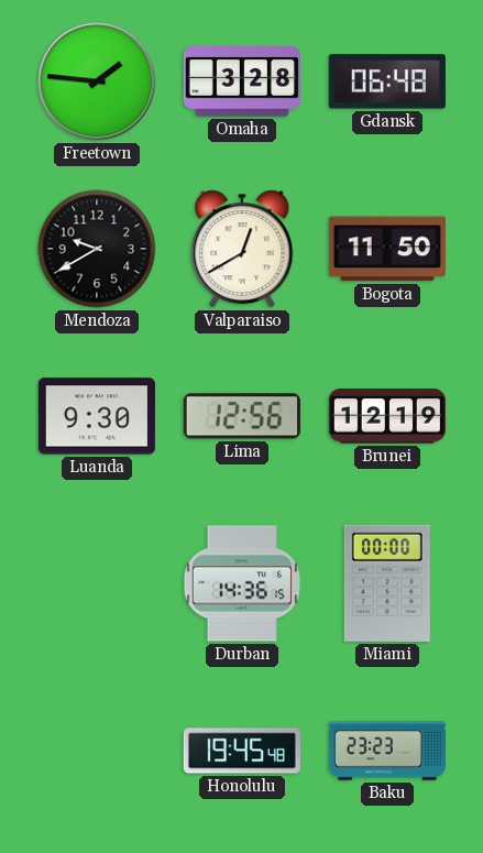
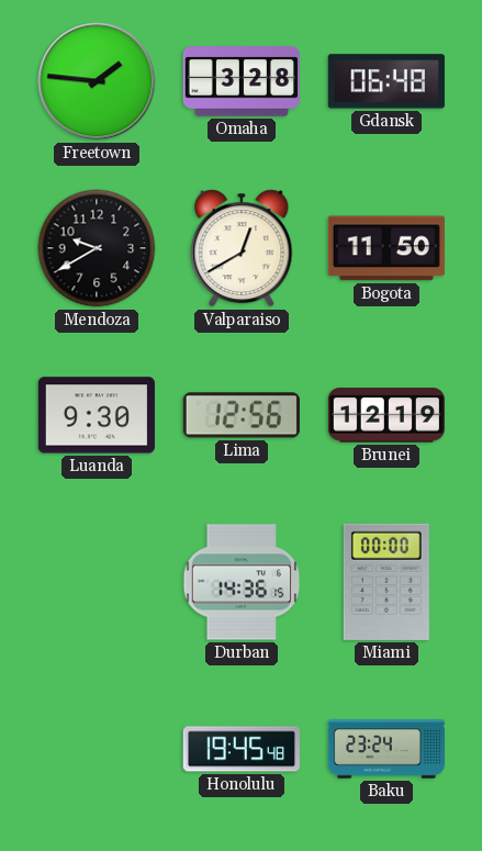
Baku: 23:23 -> 23:24 (386, 749)
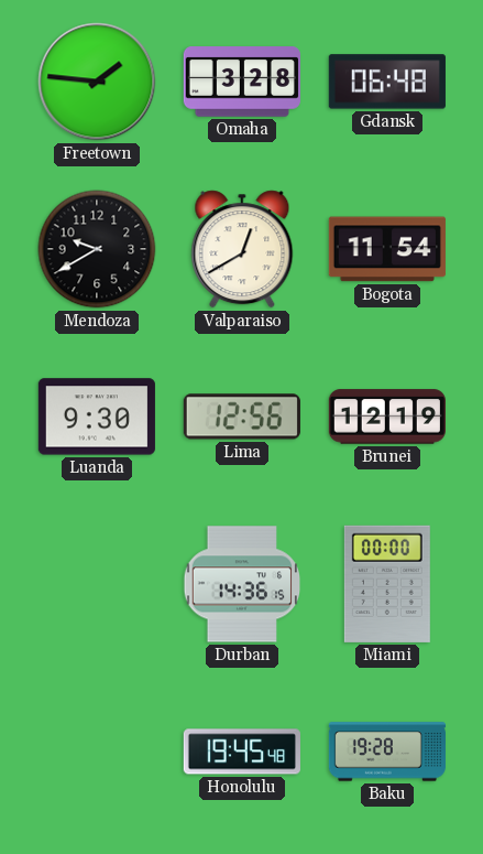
Bogota: 11:50 -> 11:54 (387, 249)
Baku: 23:24 -> 19:28 (387, 752)
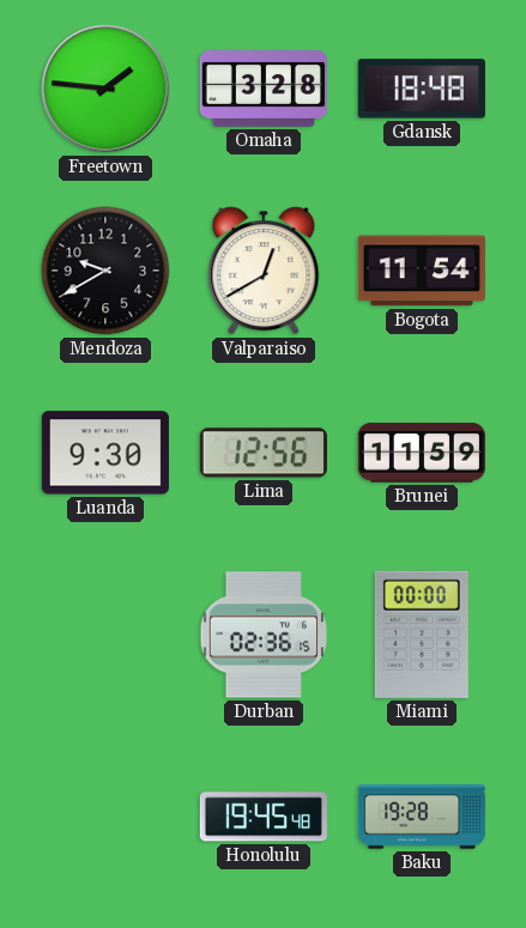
Gdansk: 06:48 -> 18:48 (422, 89)
Brunei: 12:19 -> 11:59 (422, 453)
Durban: 14:36 -> 02:36 (264, 635)
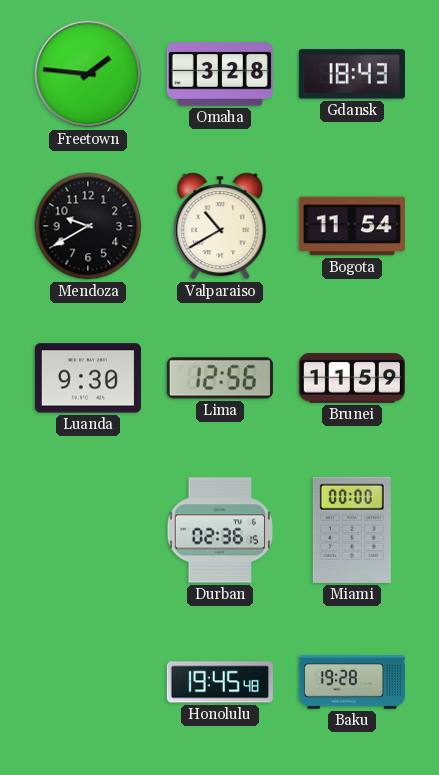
Gdansk: 18:48 -> 18:43 (352, 74)
Valparaiso: 12:40 -> 10:40 (220, 226)
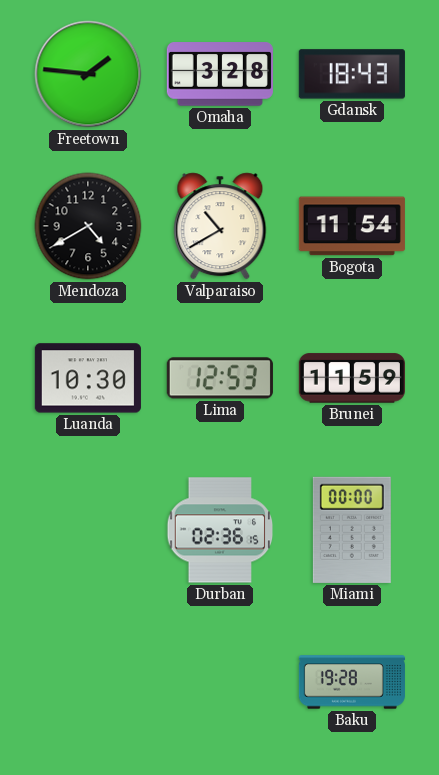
Mendoza: 9:40 -> 4:40 (88, 226)
Luanda: 9:30 -> 10:30 (88, 378)
Lima: 12:56 -> 12:53 (220, 378)
Honolulu: 19:45 -> none (220, 682)
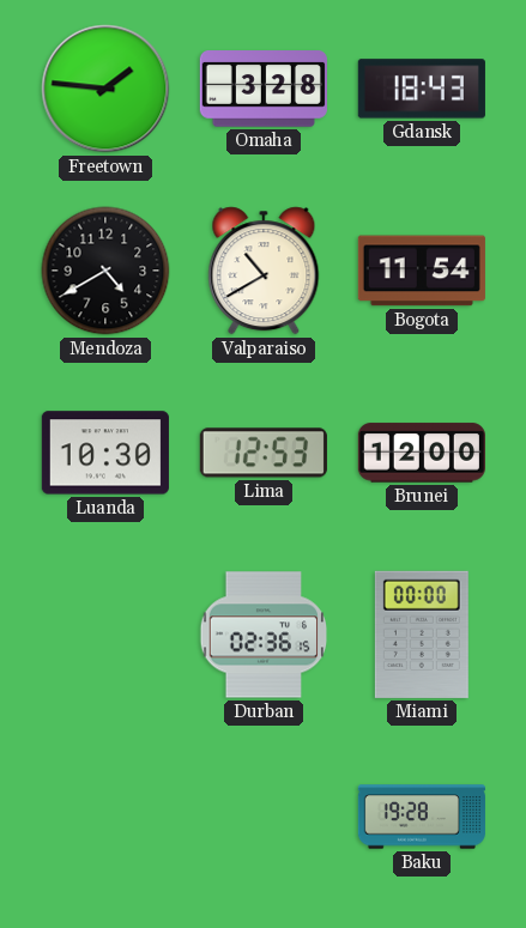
Brunei: 11:59 -> 12:00 (422, 453)
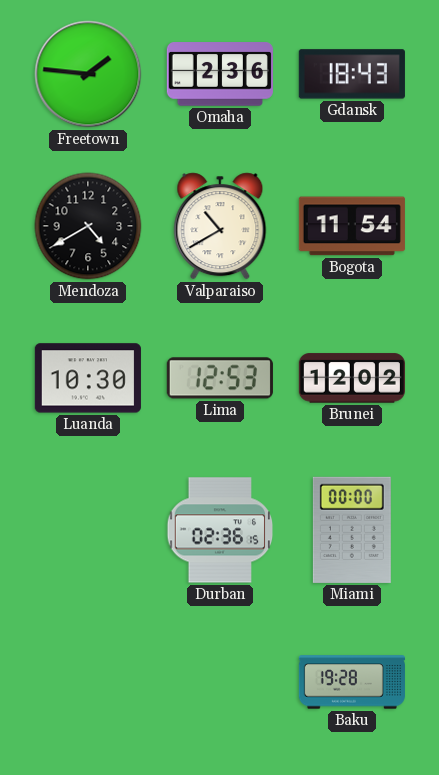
Omaha: 3:28 -> 2:36 (220, 74)
Brunei: 12:00 -> 12:02 (352, 378)
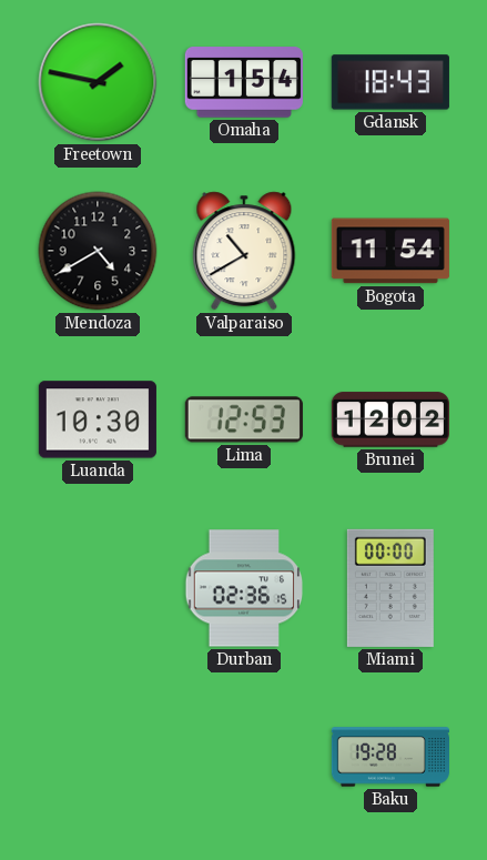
Freetown: 1:46 -> 1:47 (98, 82)
Omaha: 2:36 -> 1:54 (244, 82)
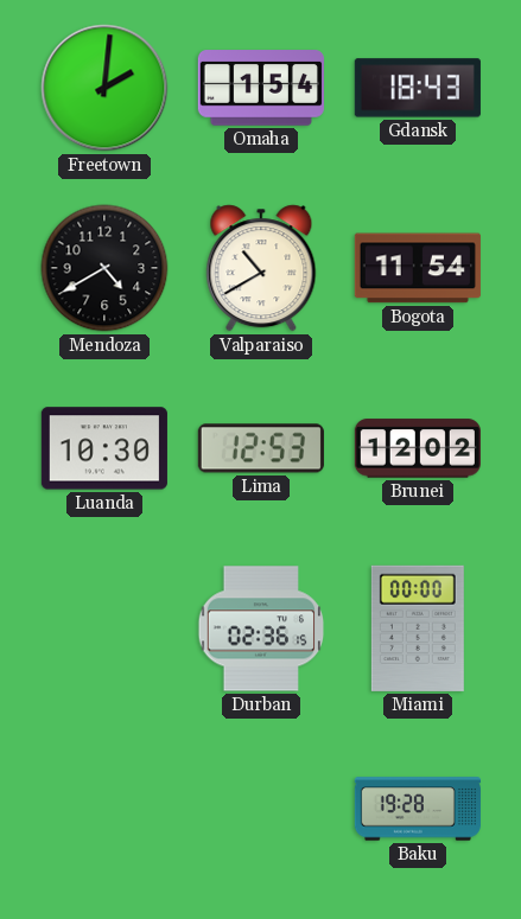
Freetown: 1:47 -> 2:01 (104, 88)
